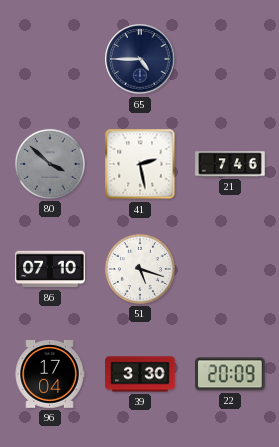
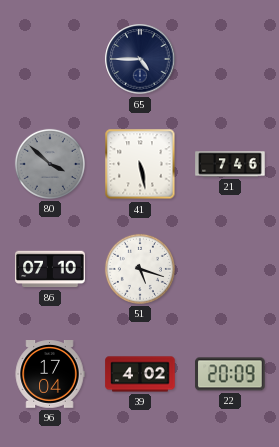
41: 2:28 -> 5:28 (140, 164)
39: 3:30 -> 4:02 (140, 374)
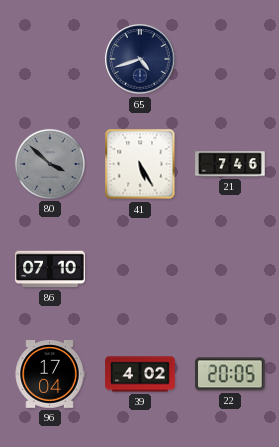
65: 4:45 -> 4:42 (140, 59)
41: 5:28 -> 5:25 (140, 164)
51: 5:18 -> none (140, 269)
22: 20:09 -> 20:05 (230, 374)
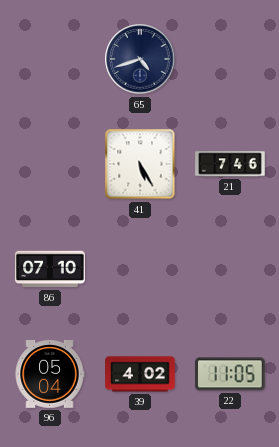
80: 3:52 -> none (50, 164)
96: 17:04 -> 05:04 (50, 375)
22: 20:05 -> 11:05 (230, 374)
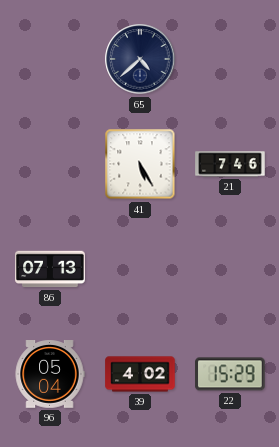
65: 4:42 -> 4:38 (140, 59)
86: 07:10 -> 07:13 (50, 269)
22: 11:05 -> 15:29 (230, 374)
